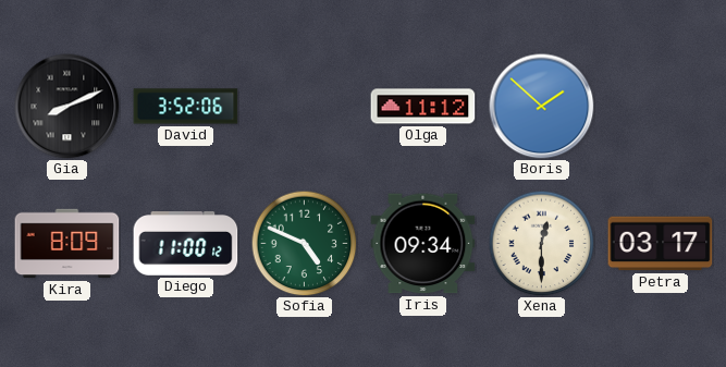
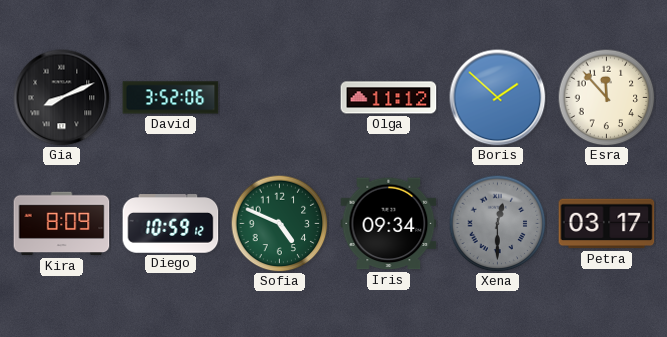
Esra: none -> 11:53 (606, 97)
Diego: 11:00 -> 10:59 (171, 224)
Xena dial: cream -> grey (497, 223)
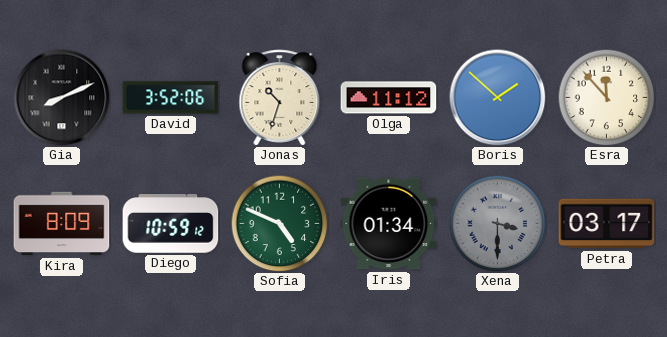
Jonas: none -> 10:33 (280, 98)
Iris: 09:34 -> 01:34 (389, 224)
Xena: 12:30 -> 3:30 (497, 223)
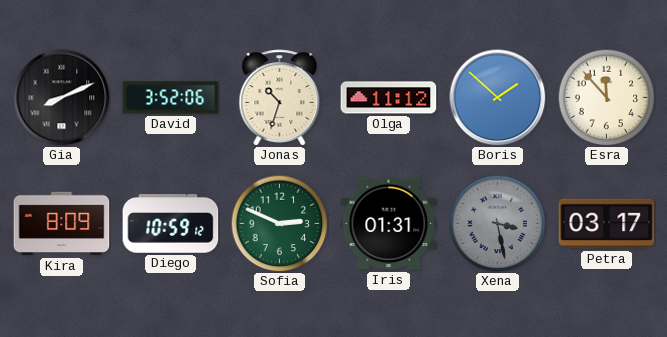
Sofia: 4:49 -> 2:49 (279, 223)
Iris: 01:34 -> 01:31 (389, 224)
Xena: 3:30 -> 3:28 (497, 223)
